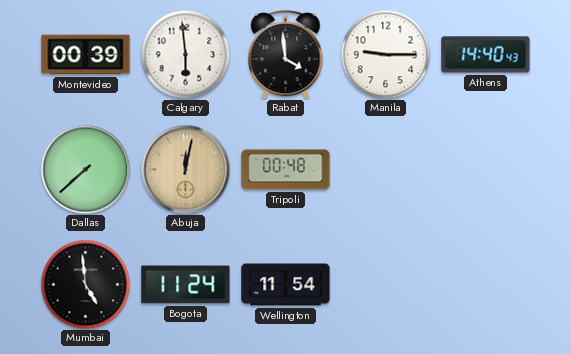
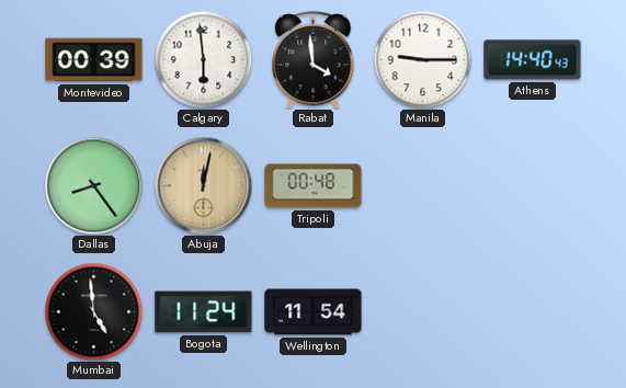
Dallas: 7:38 -> 8:24 (93, 185)
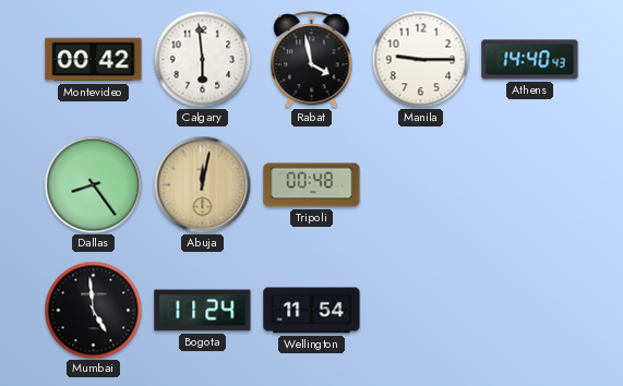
Montevideo: 00:39 -> 00:42 (94, 60)
Rabat: 3:59 -> 3:58 (312, 60)
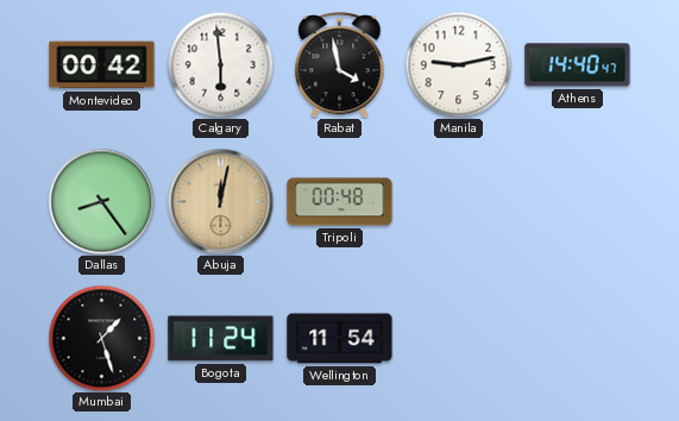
Manila: 9:15 -> 9:13 (458, 64)
Athens: 14:40:43 -> 14:40:47 (578, 65)
Mumbai: 4:59 -> 1:27 (101, 338)
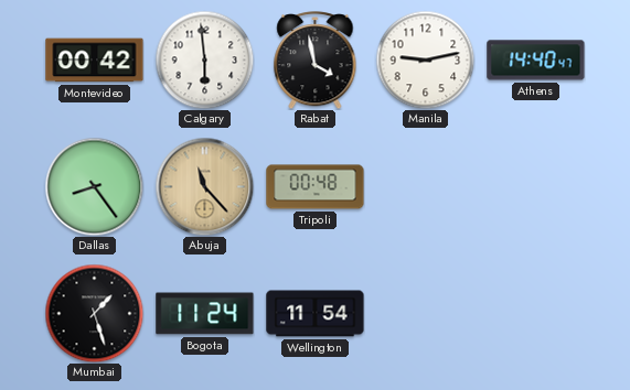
Abuja: 12:02 -> 11:23 (204, 186)
